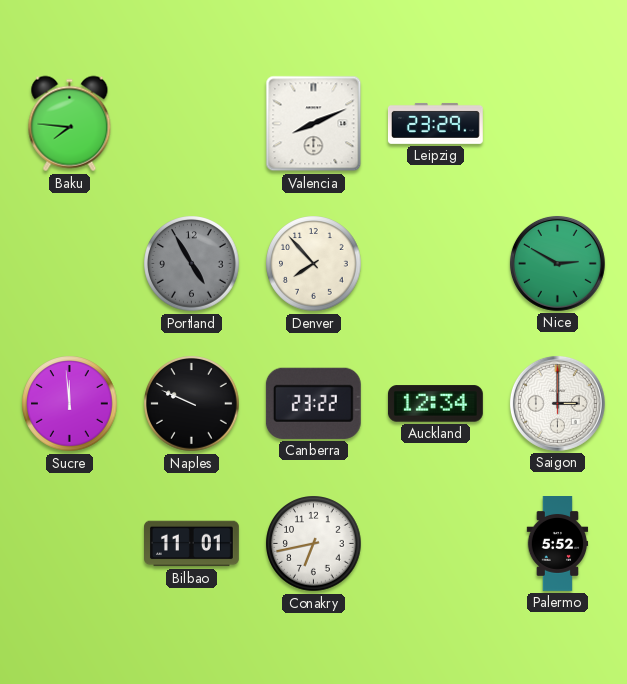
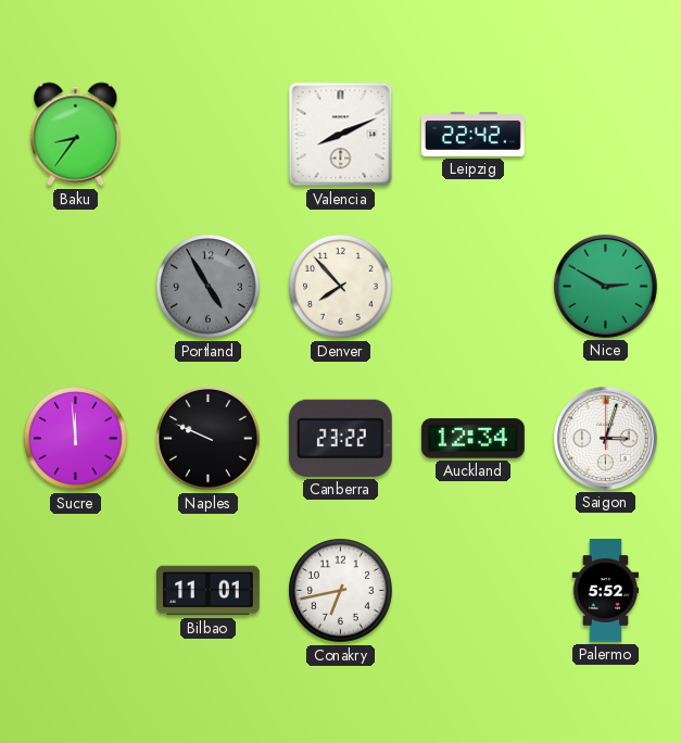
Baku: 7:46 -> 8:36 (76, 135)
Leipzig: 23:29 -> 22:42 (472, 134)
Saigon: 3:00 -> 3:03 (605, 438)
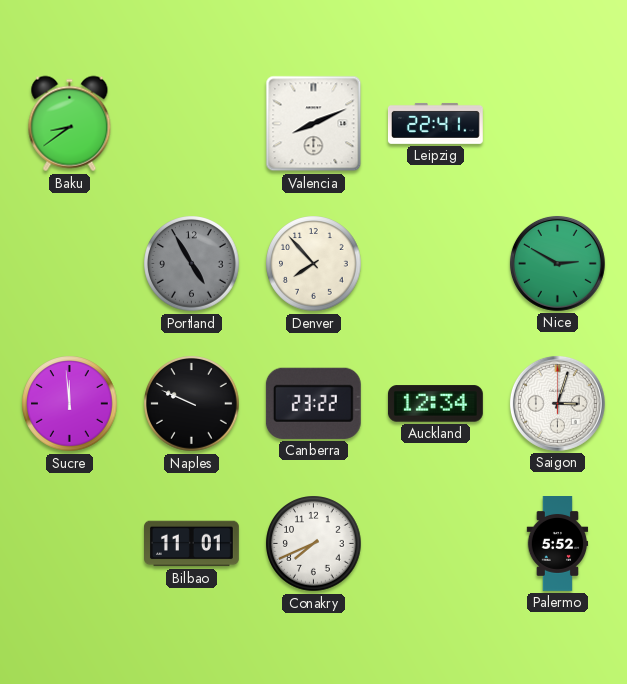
Baku: 8:36 -> 8:39 (70, 124)
Leipzig: 22:42 -> 22:41 (435, 123)
Conakry: 6:43 -> 7:41 (314, 544)
